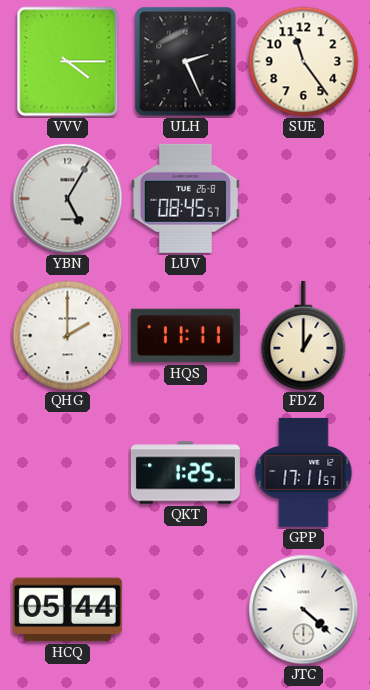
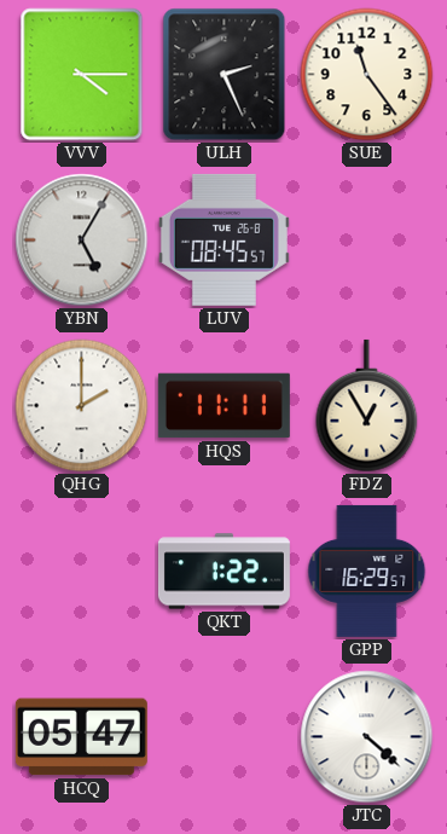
FDZ: 1:00 -> 12:55 (367, 406)
QKT: 1:25 -> 1:22 (224, 572)
GPP: 17:11 -> 16:29 (367, 571)
HCQ: 05:44 -> 05:47 (81, 737)
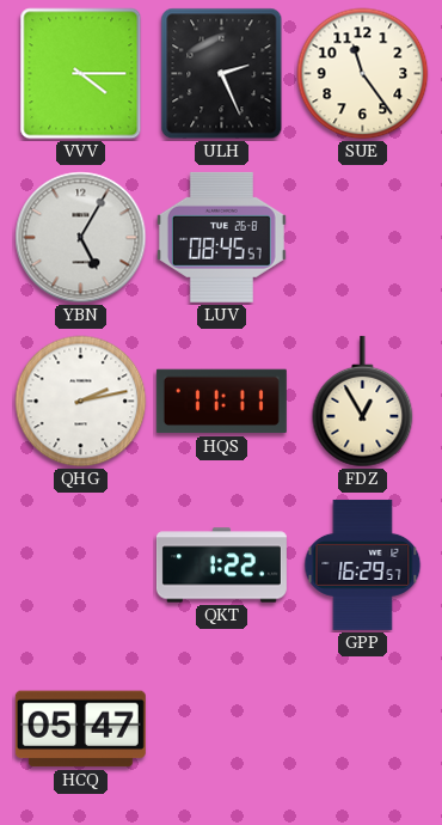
QHG: 2:00 -> 2:13 (81, 402)
JTC: 4:22 -> none (367, 737)
